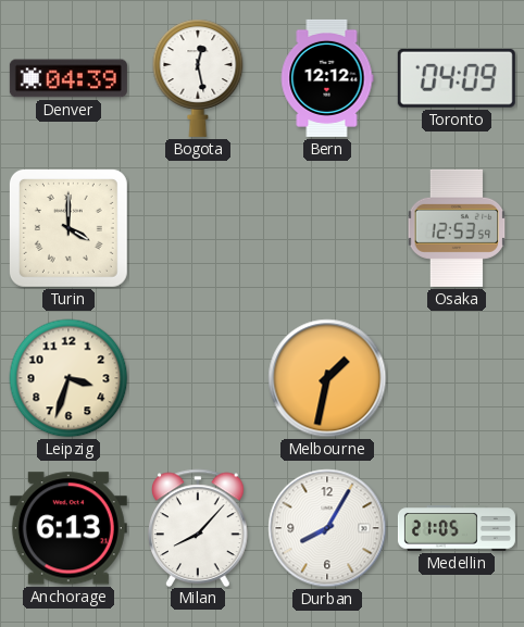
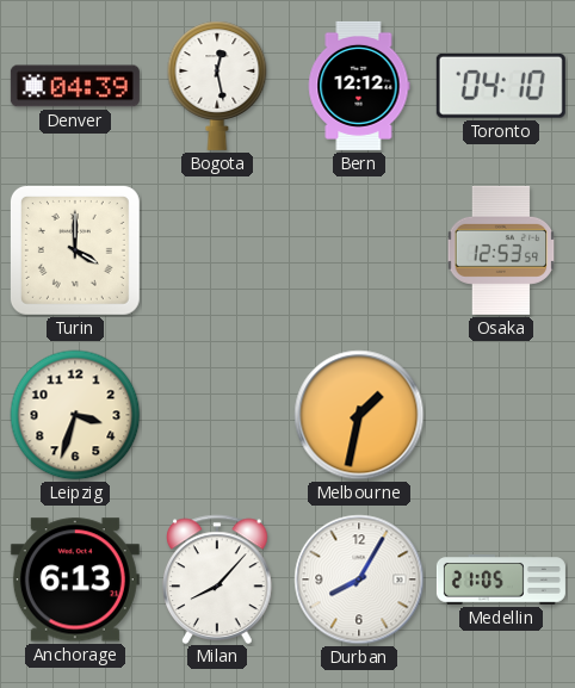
Toronto: 04:09 -> 04:10 (501, 86)
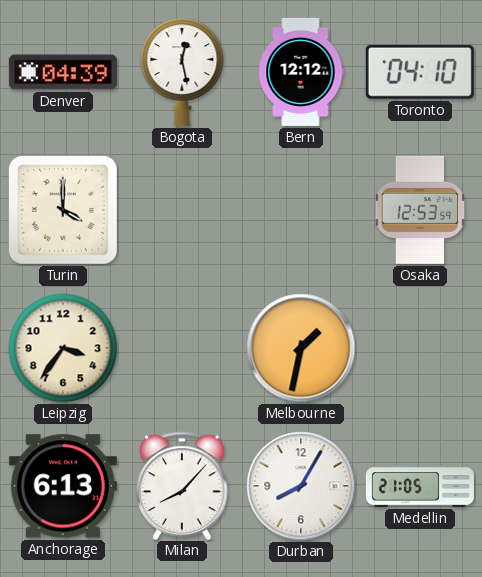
Leipzig: 3:33 -> 3:36 (63, 348)
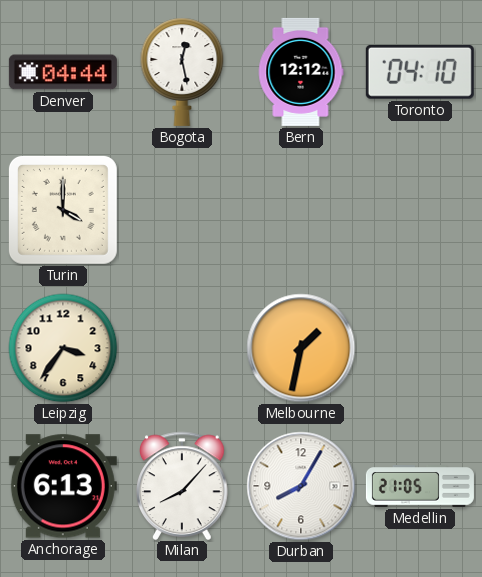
Denver: 04:39 -> 04:44 (63, 72)
Osaka: 12:53 -> none (420, 210)
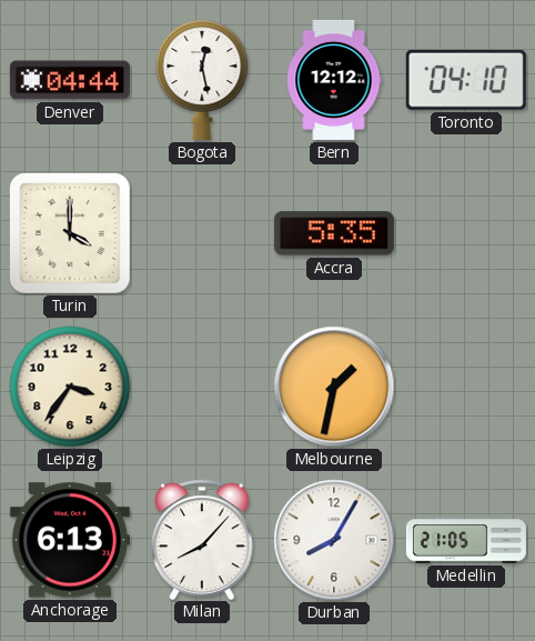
Accra: none -> 5:35 (334, 233)
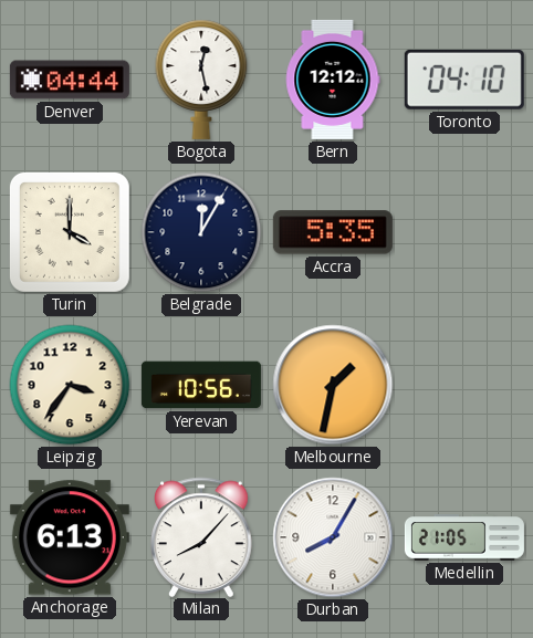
Belgrade: none -> 12:05 (201, 232)
Yerevan: none -> 10:56 (201, 385)
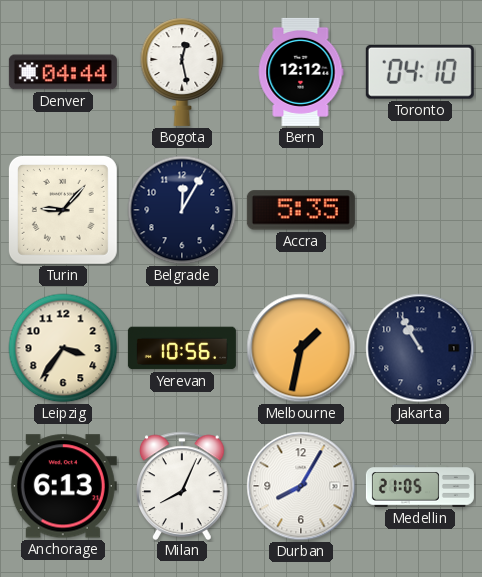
Turin: 4:00 -> 9:07 (63, 210)
Jakarta: none -> 10:55 (420, 348)
Milan: 8:07 -> 8:04 (182, 485)
